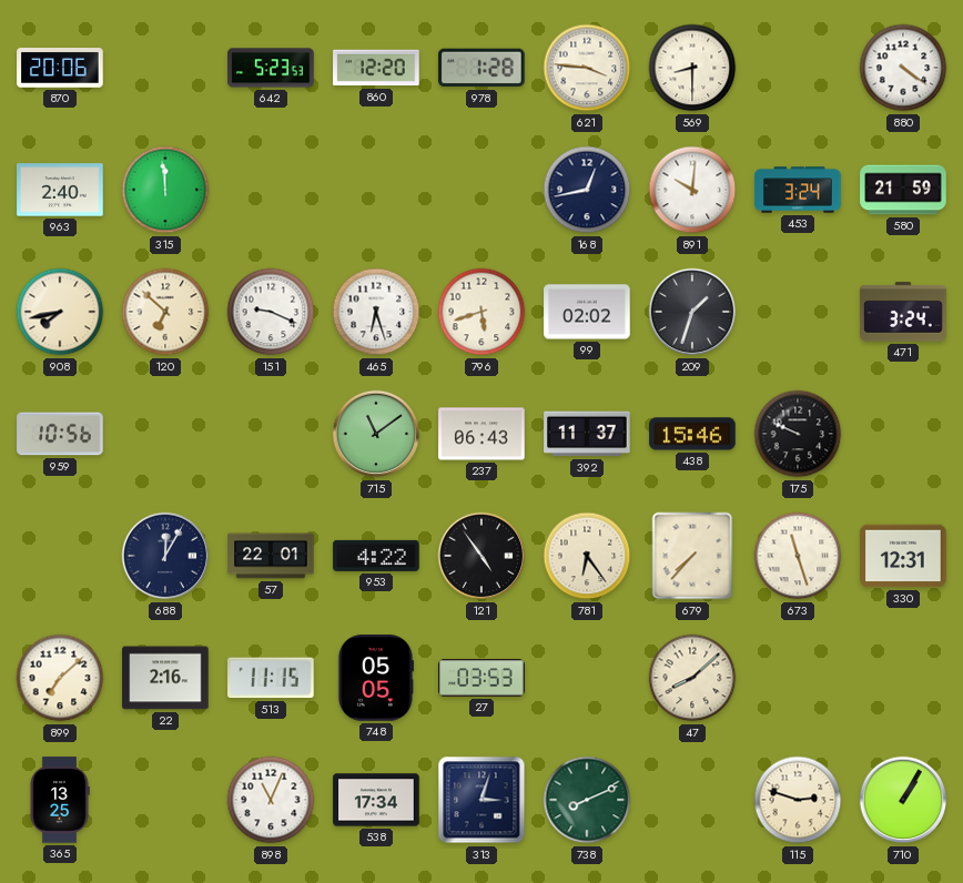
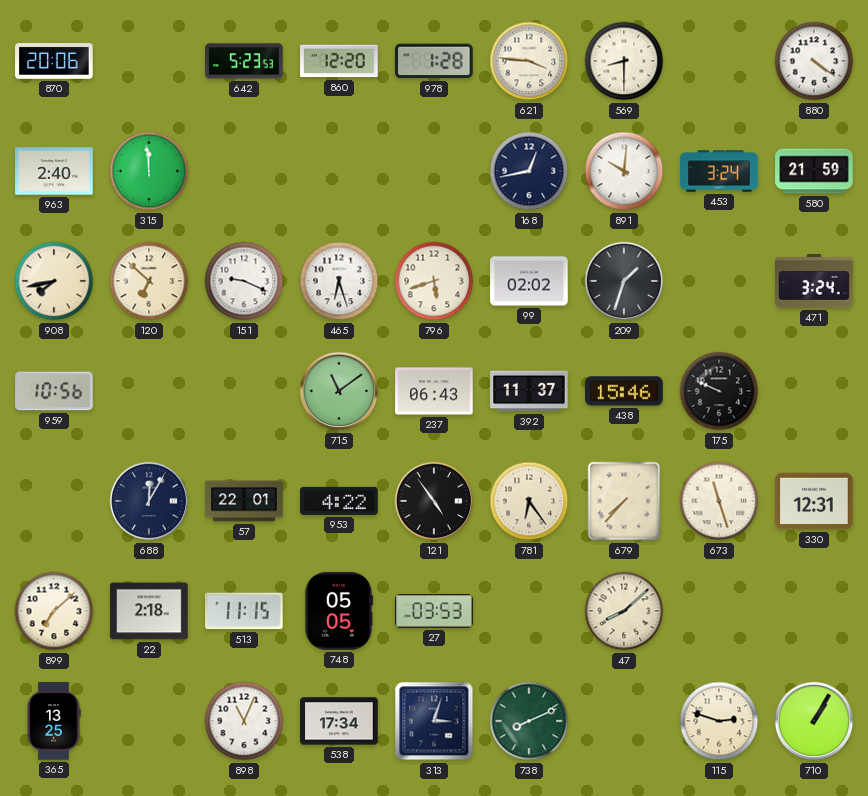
22: 2:16 -> 2:18 (149, 611)
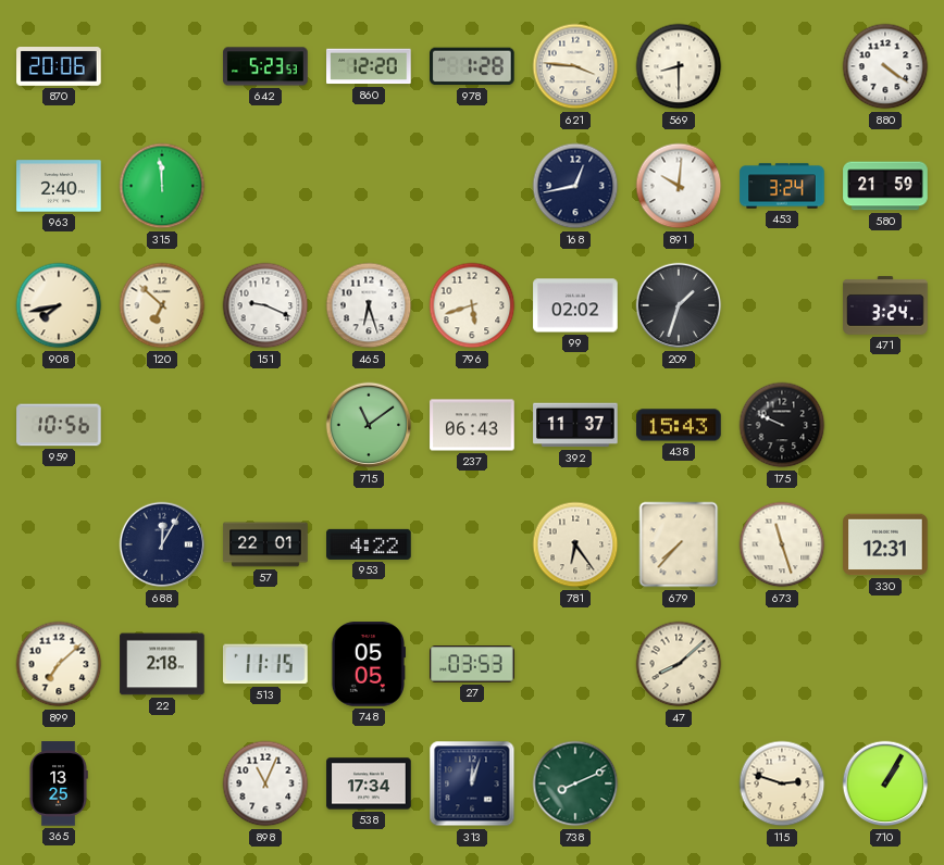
438: 15:46 -> 15:43 (679, 425)
121: 4:54 -> none (434, 501)
313: 3:03 -> 12:03 (472, 783)
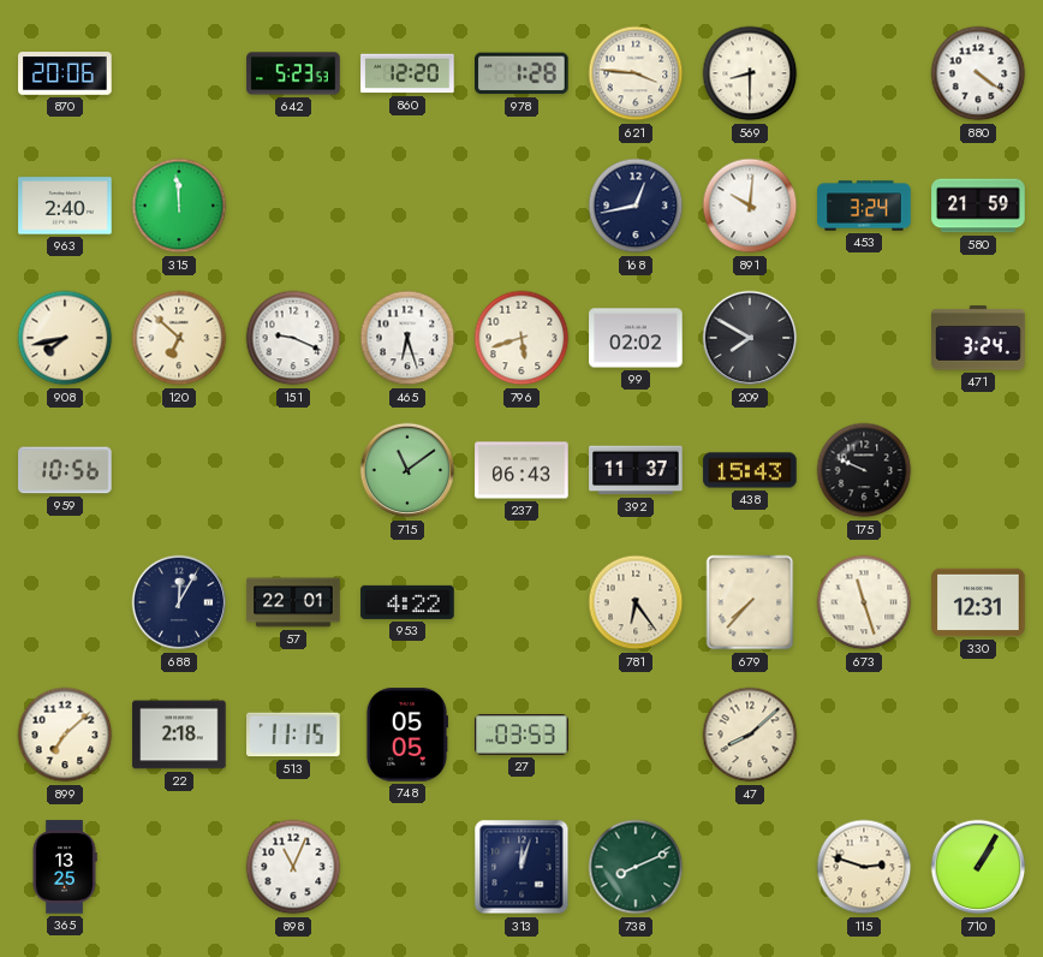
209: 1:33 -> 7:50 (750, 338)
538: 17:34 -> none (369, 783)
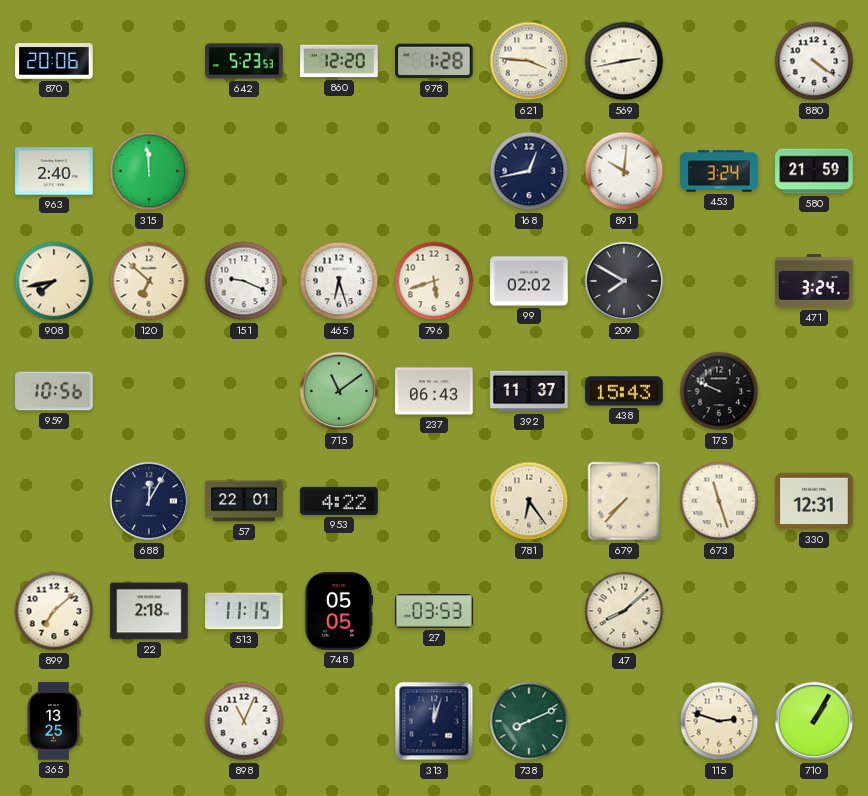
569: 8:30 -> 2:43 (624, 61)
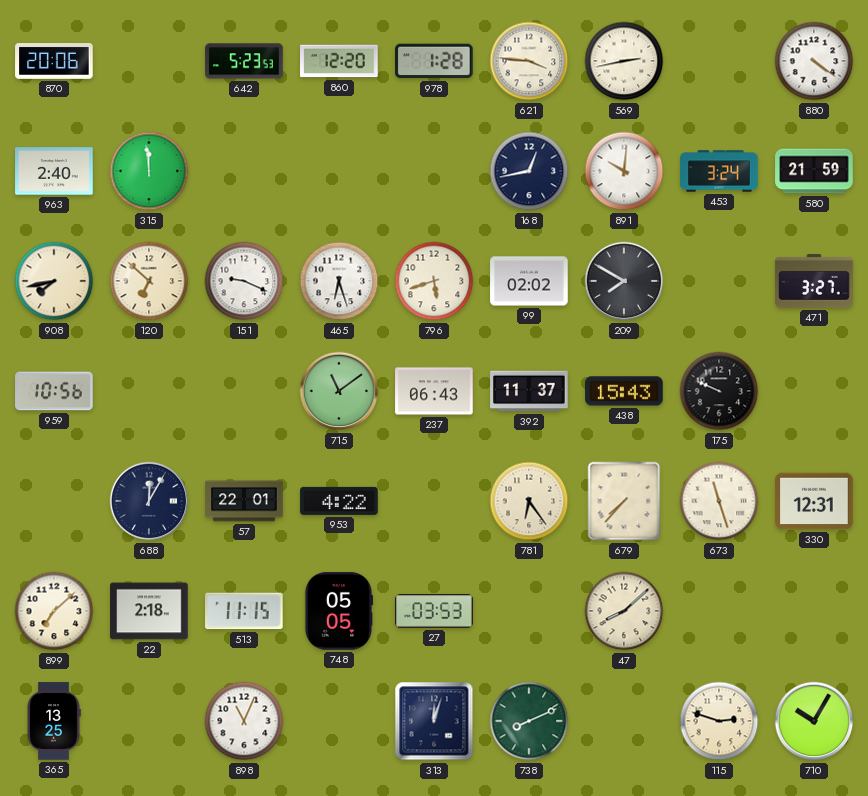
471: 3:24 -> 3:27 (814, 281)
710: 1:05 -> 10:05 (814, 721)
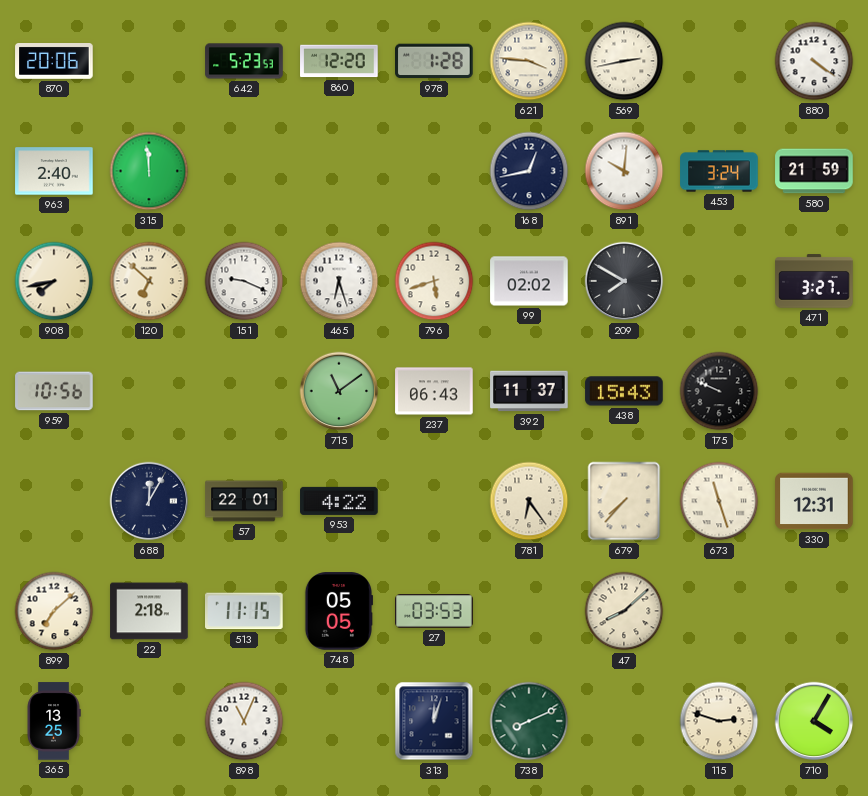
710: 10:05 -> 4:05 (814, 721)
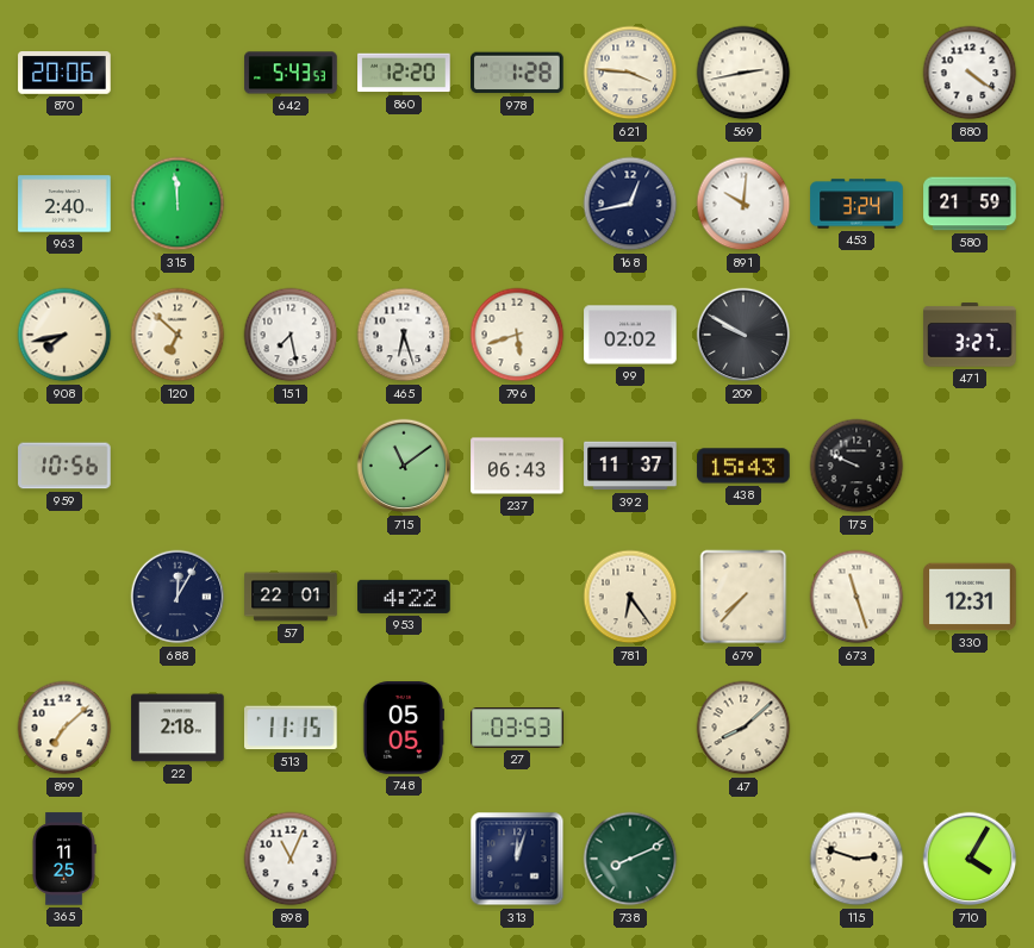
642: 5:23 -> 5:43 (291, 73)
151: 9:19 -> 7:28 (291, 335)
209: 7:50 -> 9:50 (743, 335)
365: 13:25 -> 11:25 (64, 859)
